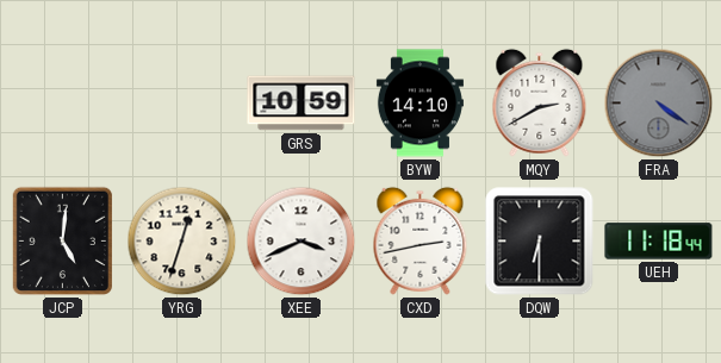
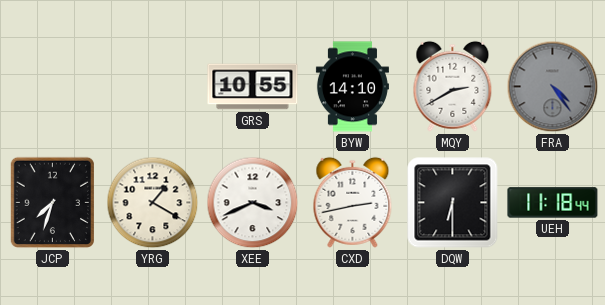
GRS: 10:59 -> 10:55 (253, 87)
FRA: 4:21 -> 4:24 (553, 87)
JCP: 5:01 -> 7:33 (52, 203)
YRG: 12:33 -> 1:20 (153, 203)
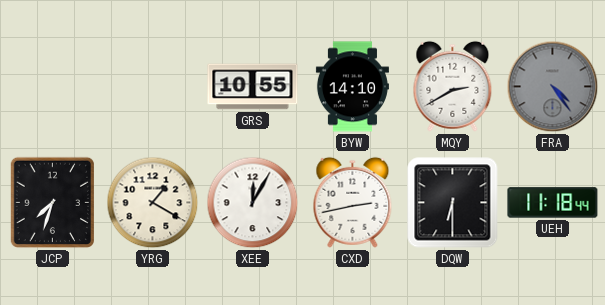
XEE: 3:41 -> 12:05 (253, 203)
